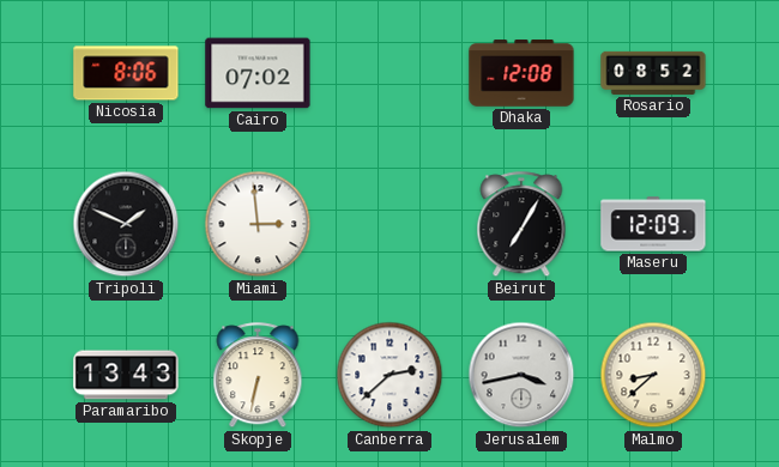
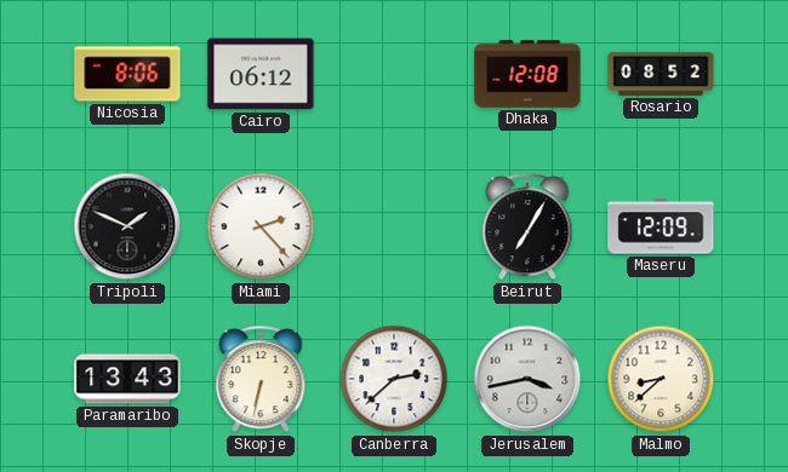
Cairo: 07:02 -> 06:12 (261, 74)
Miami: 2:59 -> 2:23 (261, 226)
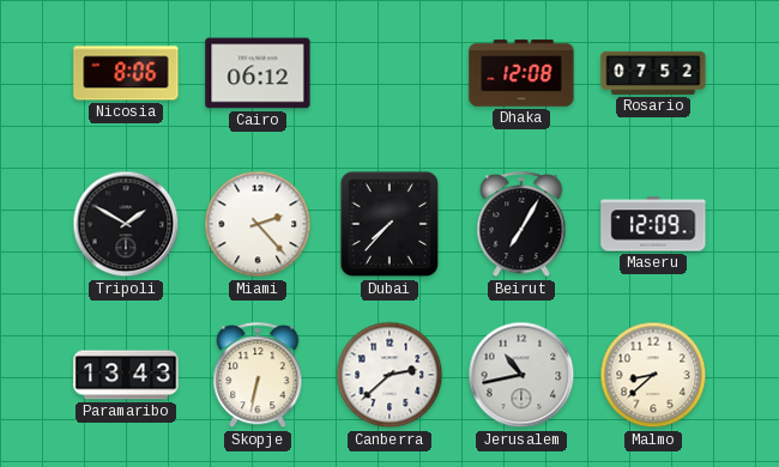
Rosario: 08:52 -> 07:52 (653, 73)
Tripoli: 1:49 -> 1:50 (126, 224)
Dubai: none -> 7:37 (389, 224)
Jerusalem: 3:43 -> 10:43 (521, 375)
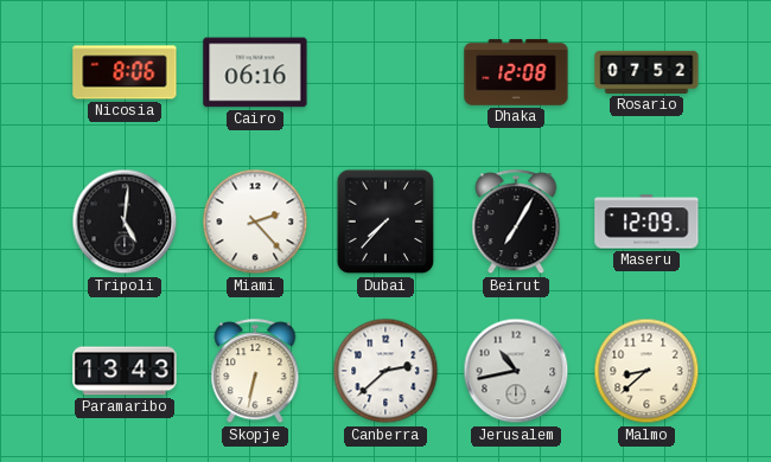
Cairo: 06:12 -> 06:16 (255, 72)
Tripoli: 1:50 -> 5:01 (125, 222)
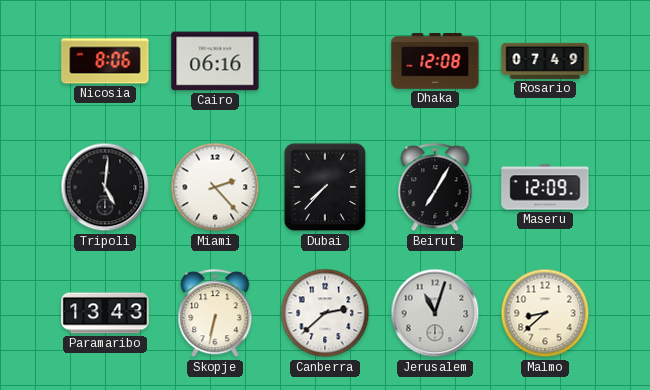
Rosario: 07:52 -> 07:49 (545, 61)
Jerusalem: 10:43 -> 11:03 (435, 313)
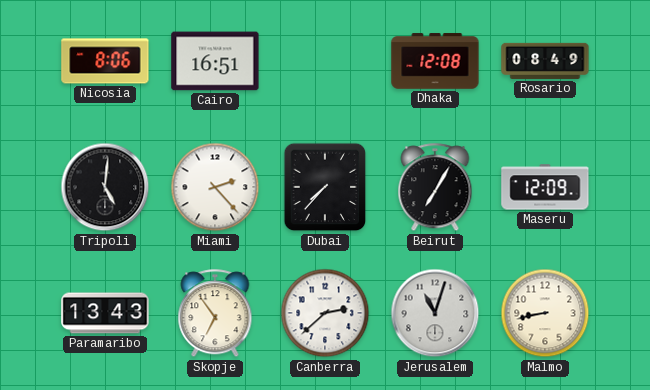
Cairo: 06:16 -> 16:51 (215, 61)
Rosario: 07:49 -> 08:49 (545, 61)
Skopje: 6:32 -> 6:54 (215, 314)
Malmo: 8:38 -> 8:43 (545, 313)
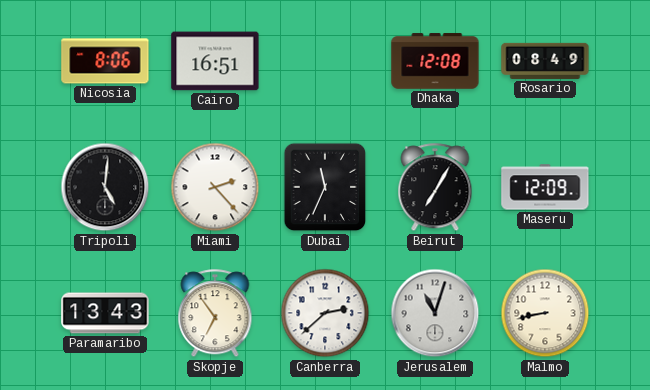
Dubai: 7:37 -> 11:34 (325, 187)
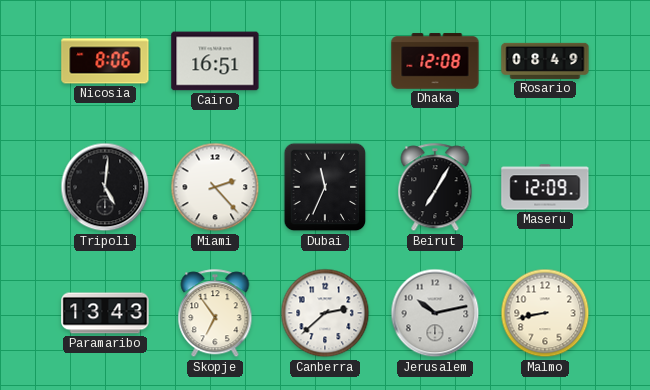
Jerusalem: 11:03 -> 10:13 (435, 313)
